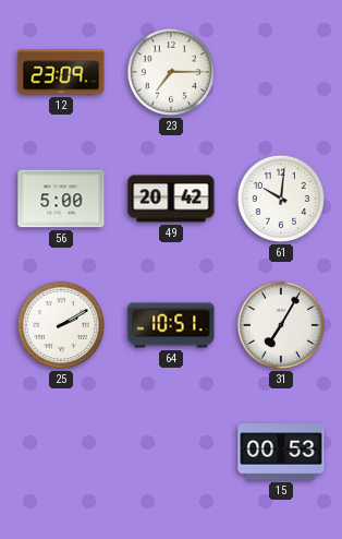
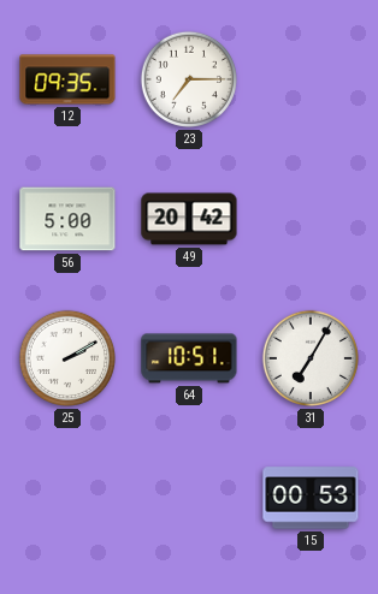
12: 23:09 -> 09:35 (67, 79)
61: 10:01 -> none (281, 199)
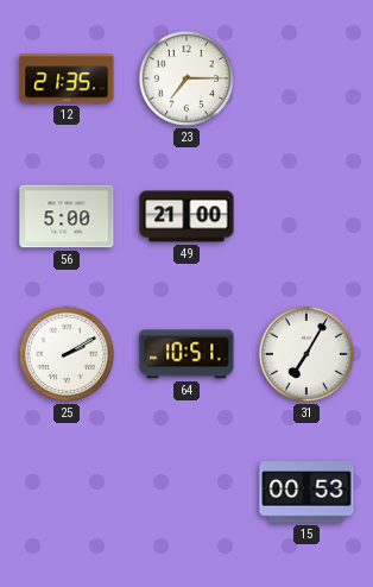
12: 09:35 -> 21:35 (67, 78)
49: 20:42 -> 21:00 (186, 216)
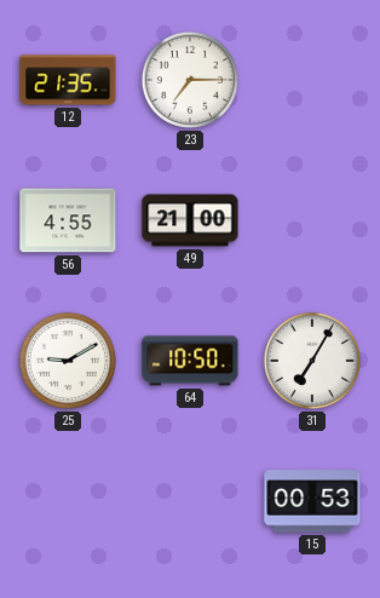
56: 5:00 -> 4:55 (68, 220)
25: 2:10 -> 9:10 (68, 361)
64: 10:51 -> 10:50 (190, 361)
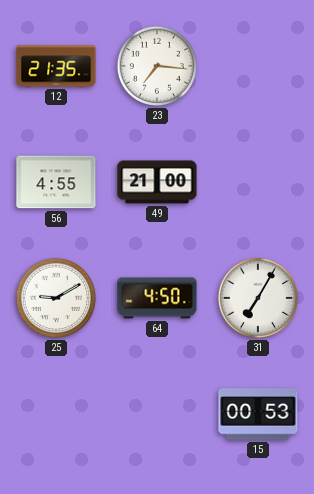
23: 7:15 -> 7:16 (157, 66)
64: 10:50 -> 4:50 (157, 298)
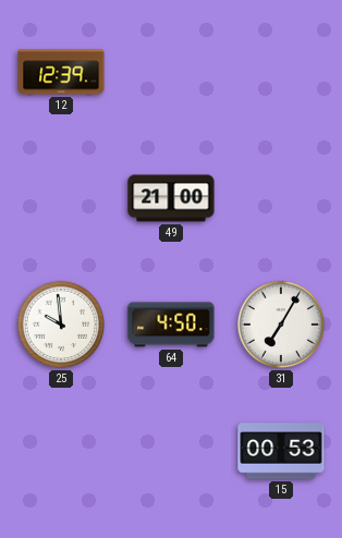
12: 21:35 -> 12:39 (61, 72)
23: 7:16 -> none (157, 66)
56: 4:55 -> none (56, 182)
25: 9:10 -> 9:59 (61, 325)
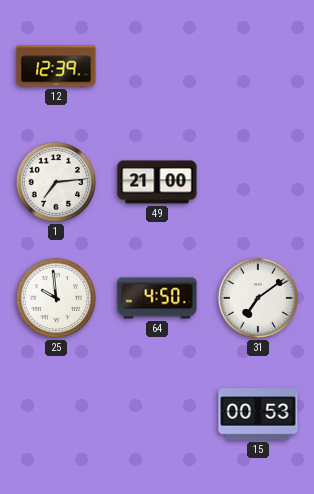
1: none -> 7:14 (56, 182)
31: 7:05 -> 7:09 (258, 298)
